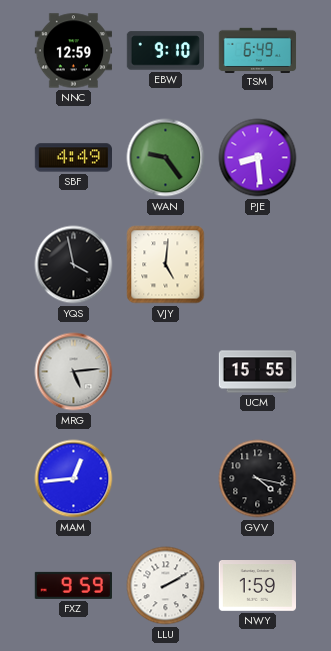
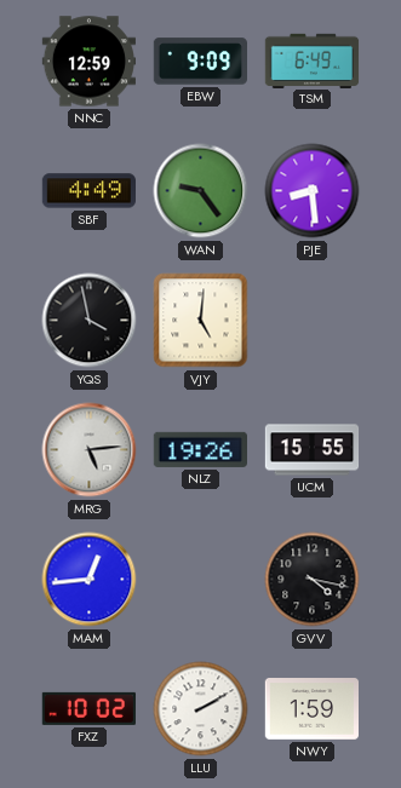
EBW: 9:10 -> 9:09 (200, 62)
NLZ: none -> 19:26 (200, 449)
FXZ: 9:59 -> 10:02 (88, 708)
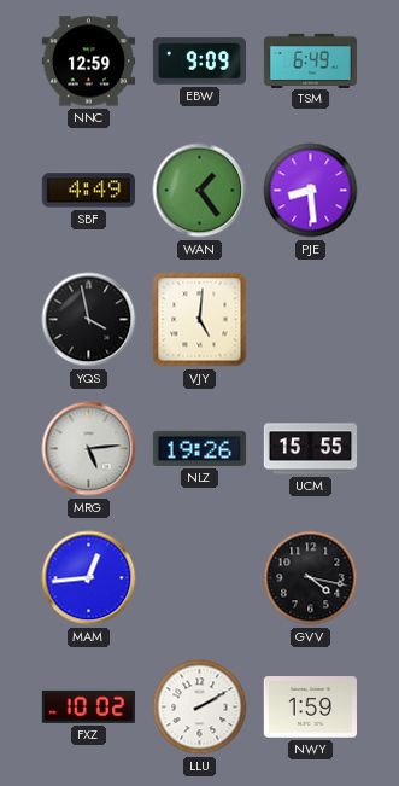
WAN: 9:24 -> 1:24 (200, 191)
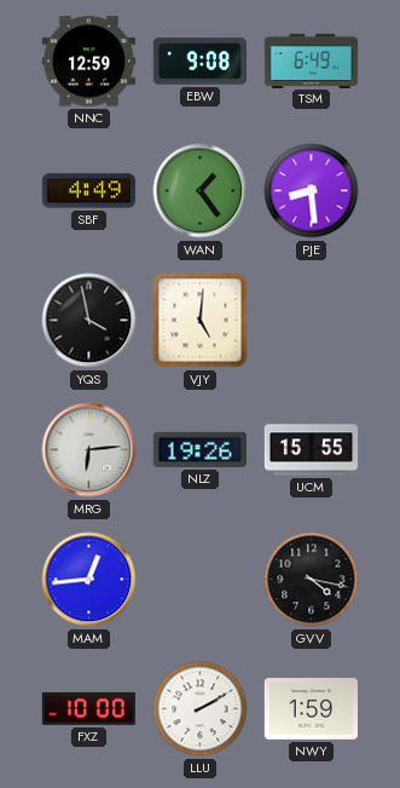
EBW: 9:09 -> 9:08 (199, 62)
MRG: 5:14 -> 6:14 (89, 450)
FXZ: 10:02 -> 10:00 (88, 708)
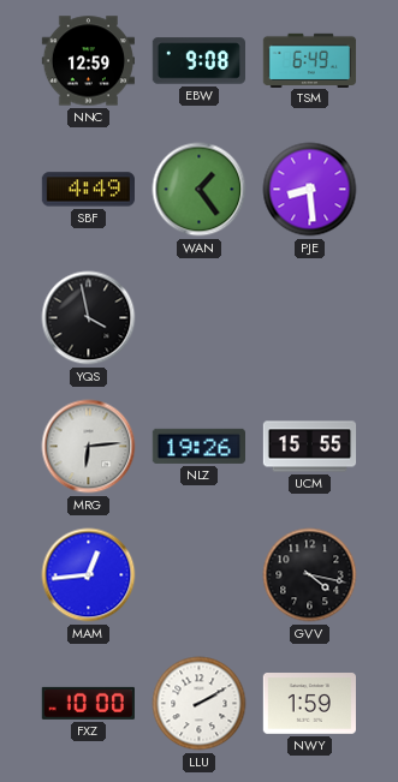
VJY: 5:01 -> none (201, 321)
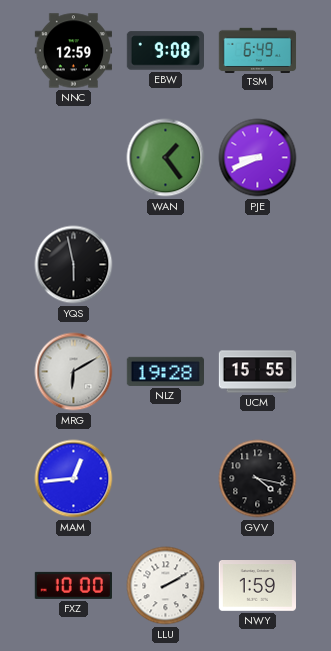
SBF: 4:49 -> none (88, 190)
PJE: 8:29 -> 8:41 (258, 158)
YQS: 3:58 -> 5:58 (74, 265)
MRG: 6:14 -> 6:10 (74, 372)
NLZ: 19:26 -> 19:28 (165, 371)
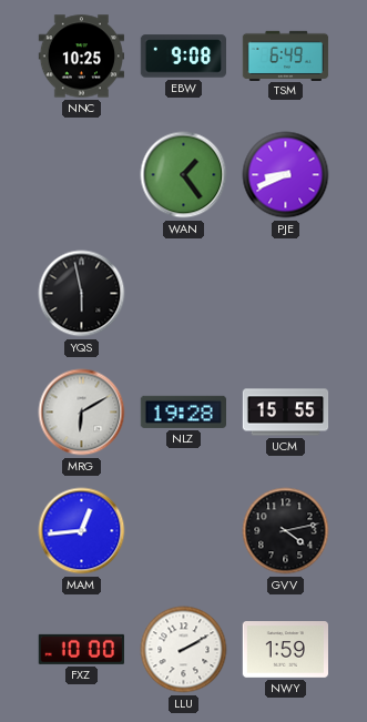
NNC: 12:59 -> 10:25 (81, 57)
GVV: 4:17 -> 4:13 (286, 531)
